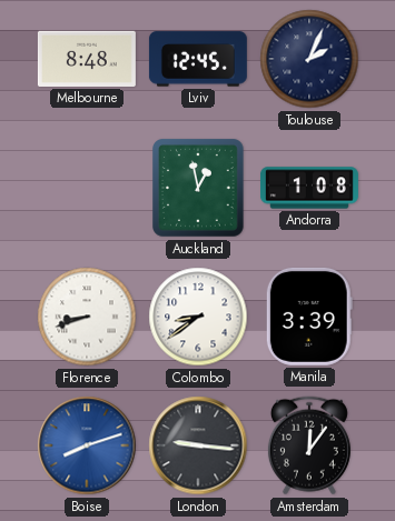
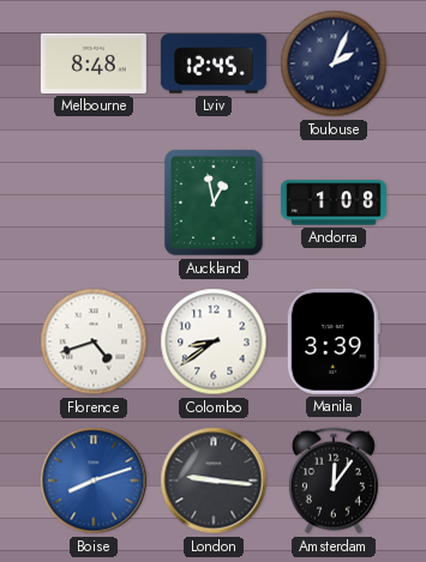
Florence: 8:42 -> 4:42 (94, 342)
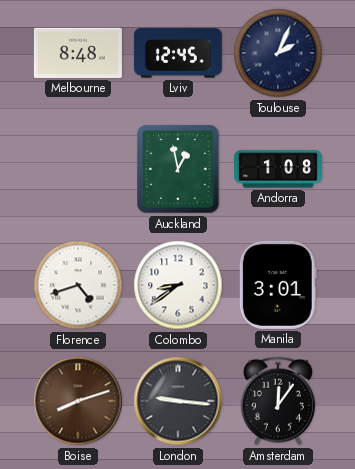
Manila: 3:39 -> 3:01 (278, 285)
Boise dial: blue -> brown (78, 401)
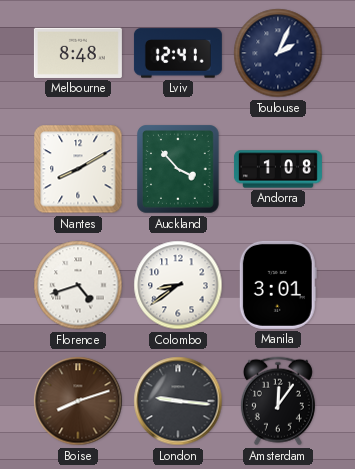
Lviv: 12:45 -> 12:41 (178, 53)
Nantes: none -> 8:10 (78, 169)
Auckland: 12:58 -> 3:53 (179, 169)
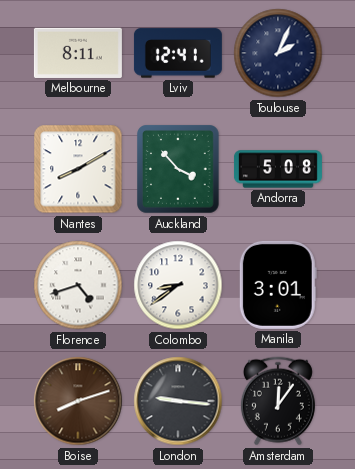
Melbourne: 8:48 -> 8:11 (78, 53)
Andorra: 1:08 -> 5:08 (278, 169)
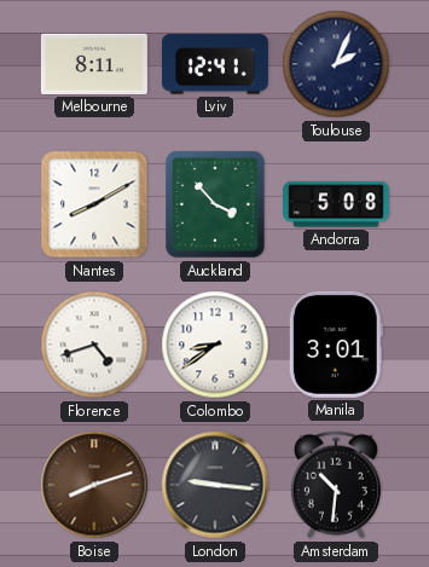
Amsterdam: 12:06 -> 10:31 (336, 485)
